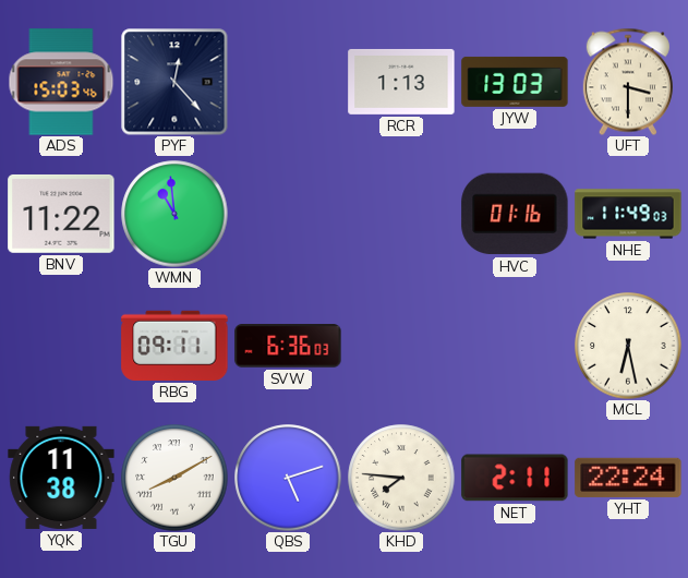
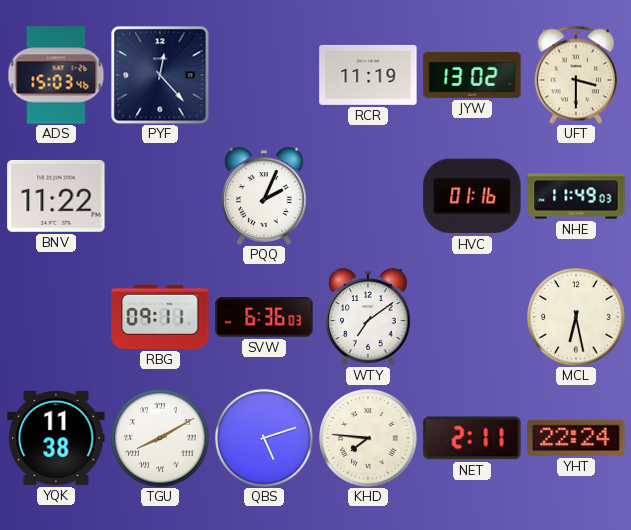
RCR: 1:13 -> 11:19 (368, 75)
JYW: 13:03 -> 13:02 (472, 75)
WMN: 10:59 -> none (174, 214)
PQQ: none -> 2:04 (265, 196)
WTY: none -> 7:09 (369, 317)
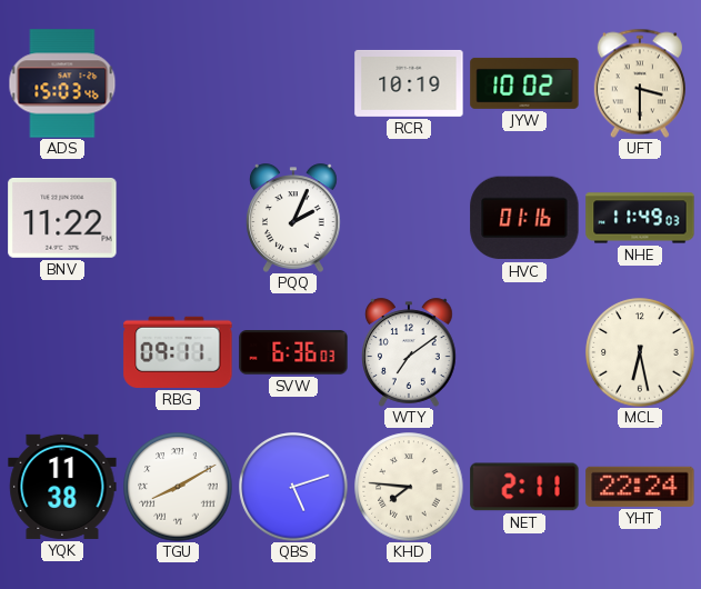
PYF: 12:23 -> none (160, 75)
RCR: 11:19 -> 10:19 (409, 83)
JYW: 13:02 -> 10:02 (524, 83)
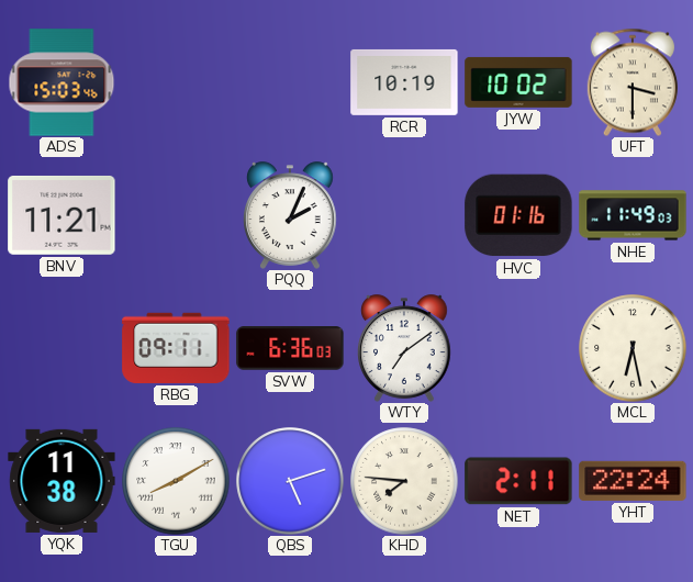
BNV: 11:22 -> 11:21 (62, 215)
